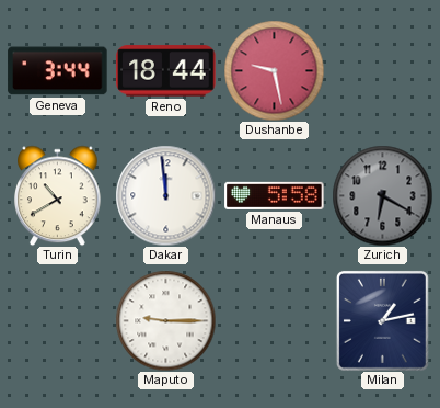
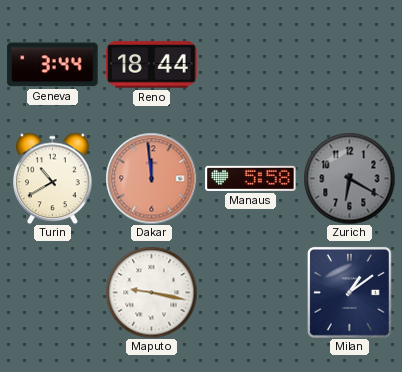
Dushanbe: 9:28 -> none (274, 70)
Dakar dial: white -> salmon (151, 178)
Maputo: 9:15 -> 9:17 (151, 292)
Milan: 1:13 -> 1:09 (349, 292)
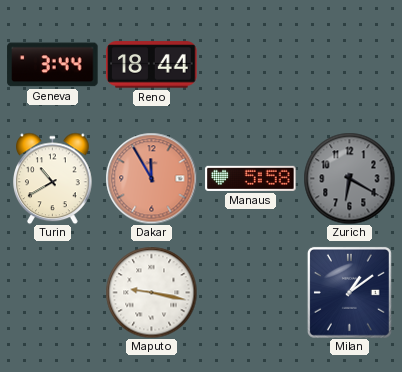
Dakar: 11:59 -> 11:55 (151, 178)
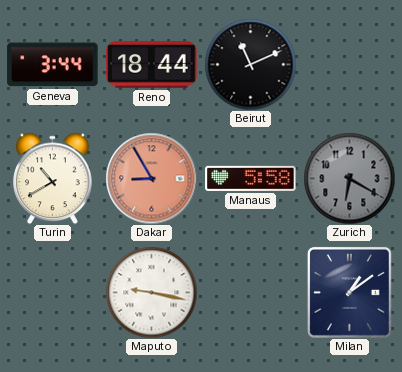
Beirut: none -> 11:11 (250, 64)
Dakar: 11:55 -> 8:55 (151, 178)
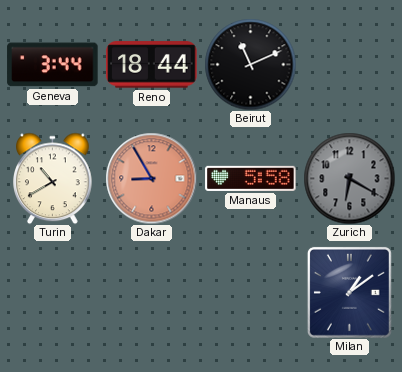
Maputo: 9:17 -> none (151, 292)
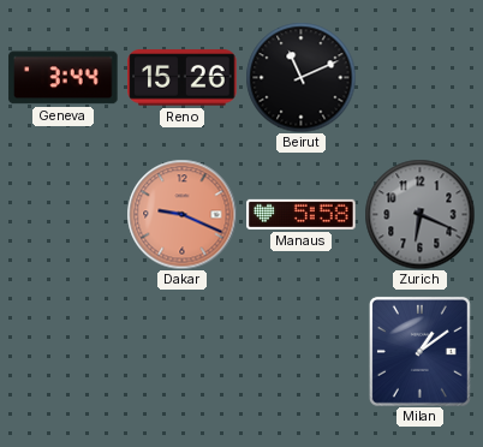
Reno: 18:44 -> 15:26 (183, 78)
Turin: 10:40 -> none (53, 178)
Dakar: 8:55 -> 9:19 (181, 214)
Zurich: 6:20 -> 6:19 (419, 214)
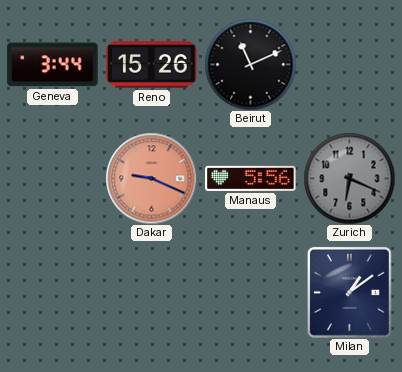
Manaus: 5:58 -> 5:56 (251, 178)
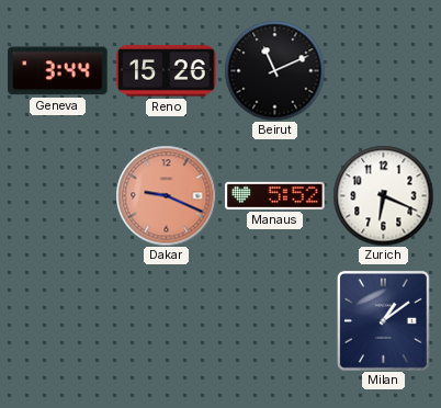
Manaus: 5:56 -> 5:52 (275, 195)
Zurich dial: grey -> white (383, 195)
